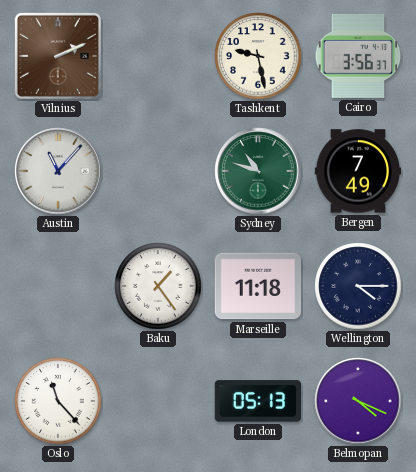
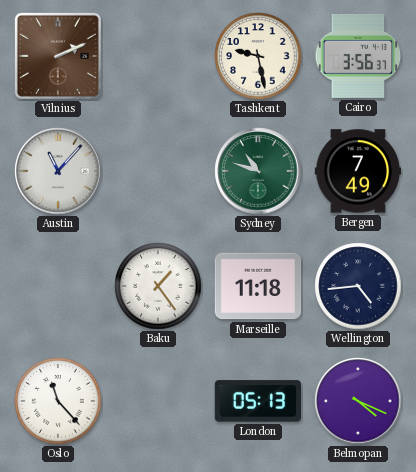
Wellington: 4:15 -> 4:44 (358, 286)
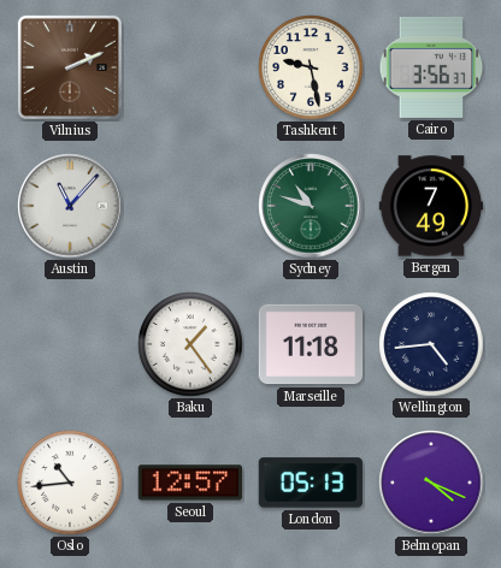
Oslo: 11:23 -> 10:44 (70, 483)
Seoul: none -> 12:57 (190, 483)
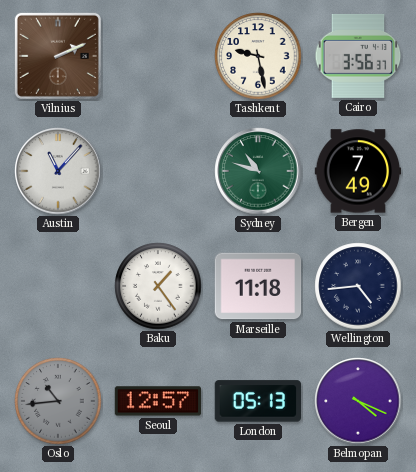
Oslo dial: white -> grey (58, 401)
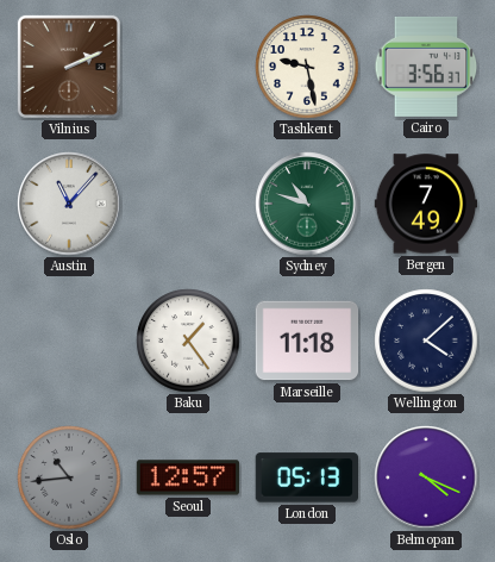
Wellington: 4:44 -> 4:08 (426, 341)
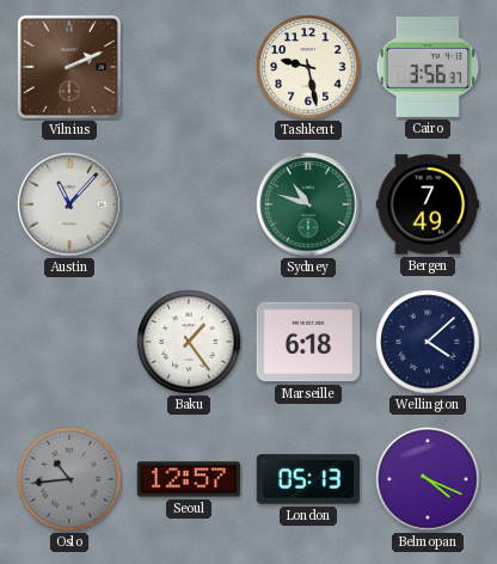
Marseille: 11:18 -> 6:18 (308, 342)
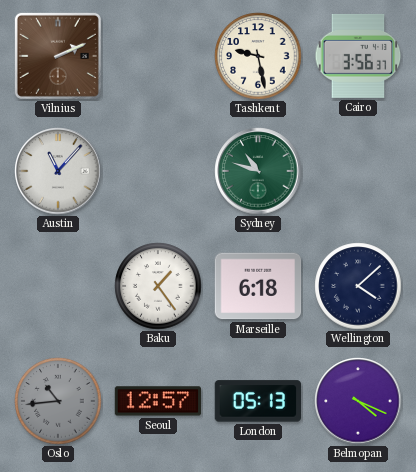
Bergen: 7:49 -> none (428, 204)
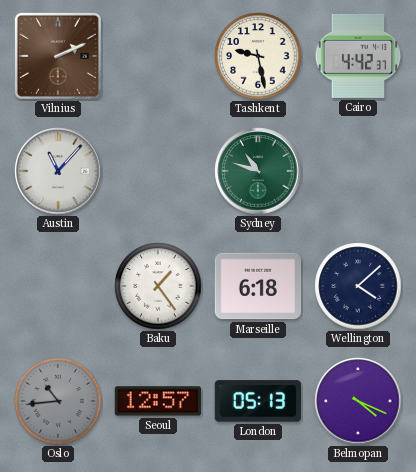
Cairo: 3:56 -> 4:42 (358, 56)
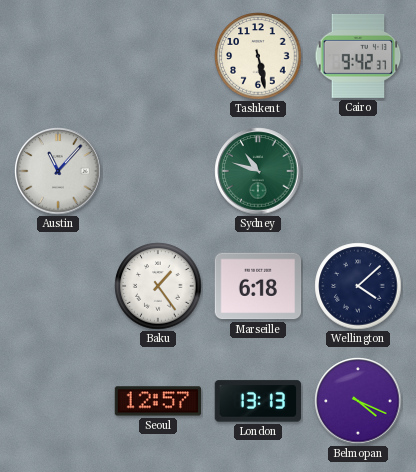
Vilnius: 2:11 -> none (58, 56)
Tashkent: 9:28 -> 5:28 (258, 56)
Cairo: 4:42 -> 9:42 (358, 56)
Oslo: 10:44 -> none (58, 401)
London: 05:13 -> 13:13 (257, 401)
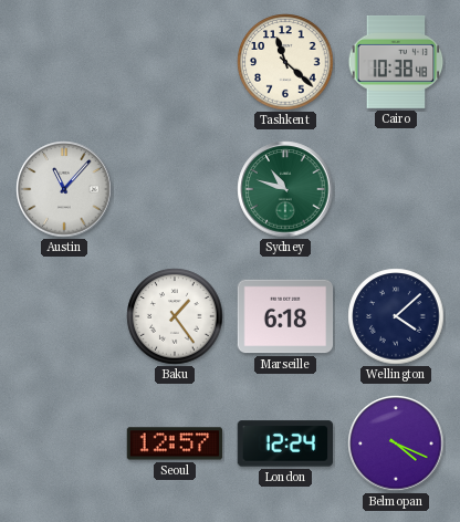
Tashkent: 5:28 -> 11:22 (285, 62)
Cairo: 9:42 -> 10:38 (396, 62)
London: 13:13 -> 12:24 (284, 443)
